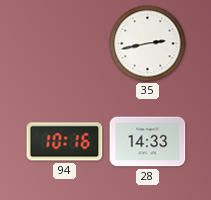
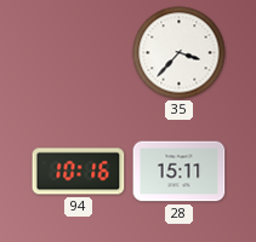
35: 2:43 -> 3:37 (180, 53)
28: 14:33 -> 15:11 (180, 172)
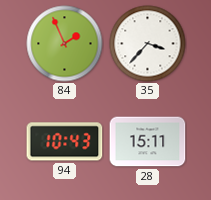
84: none -> 1:56 (65, 44)
94: 10:16 -> 10:43 (65, 142)
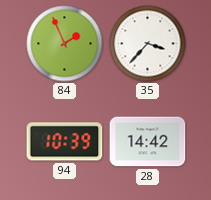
94: 10:43 -> 10:39 (65, 142)
28: 15:11 -> 14:42 (148, 142)
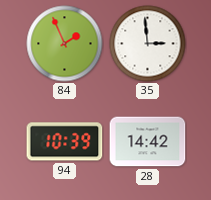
35: 3:37 -> 2:59 (148, 44)
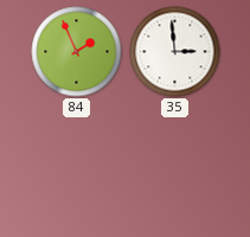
94: 10:39 -> none (65, 142)
28: 14:42 -> none (148, 142)
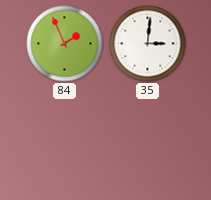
35: 2:59 -> 3:01 (148, 44)
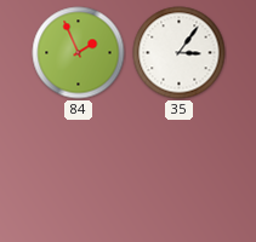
35: 3:01 -> 3:06 (180, 53)
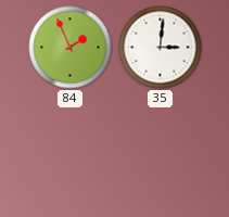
35: 3:06 -> 3:01 (161, 48)
